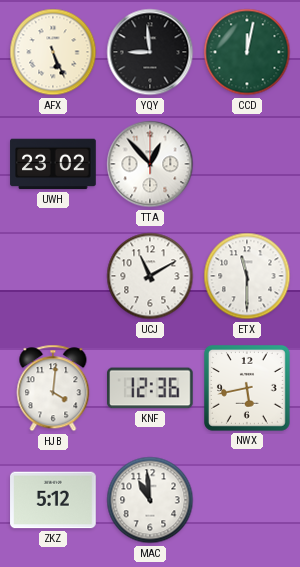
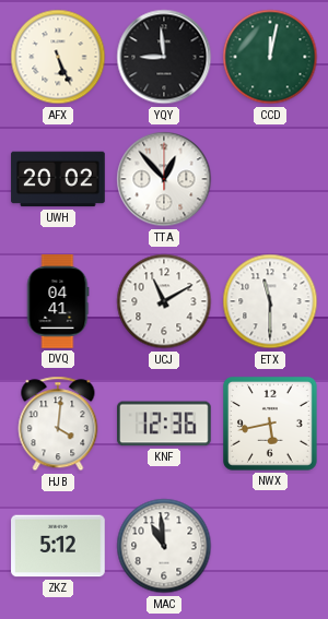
UWH: 23:02 -> 20:02 (58, 179)
DVQ: none -> 04:41 (58, 301)
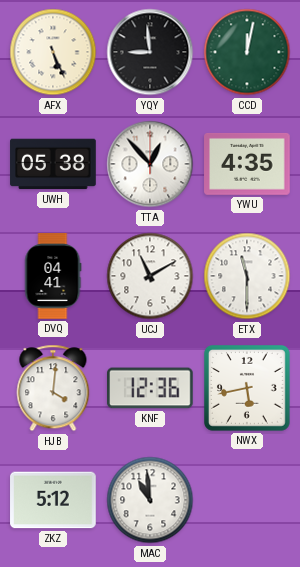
UWH: 20:02 -> 05:38 (53, 164)
YWU: none -> 4:35 (247, 164)
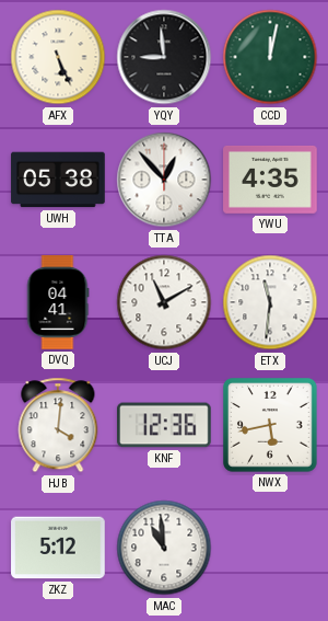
ETX: 11:30 -> 11:31 (270, 302)
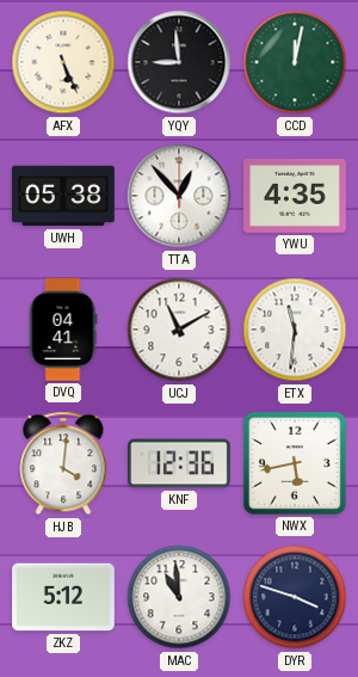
DYR: none -> 3:48 (295, 597)
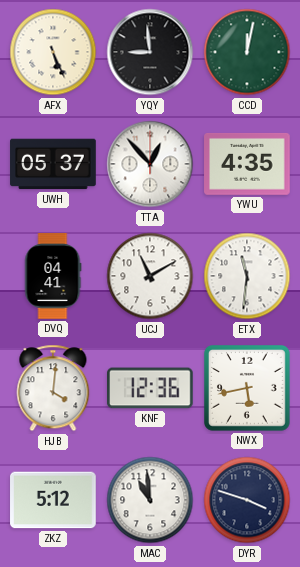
UWH: 05:38 -> 05:37 (53, 164)
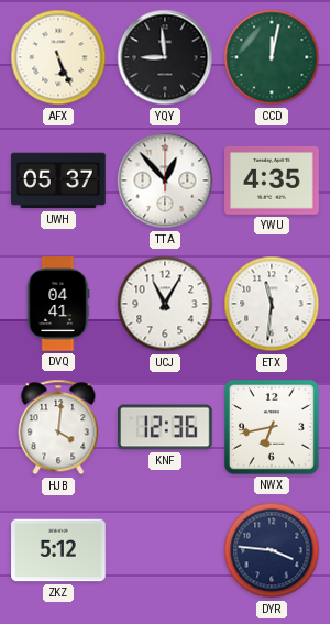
UCJ: 11:10 -> 11:05 (165, 304)
NWX: 5:43 -> 6:43 (273, 428)
MAC: 10:59 -> none (150, 500)
DYR: 3:48 -> 3:46 (272, 550)
